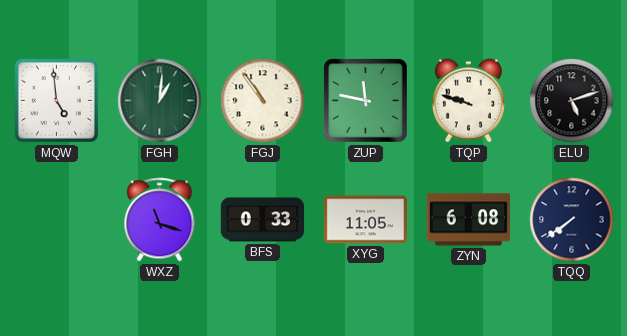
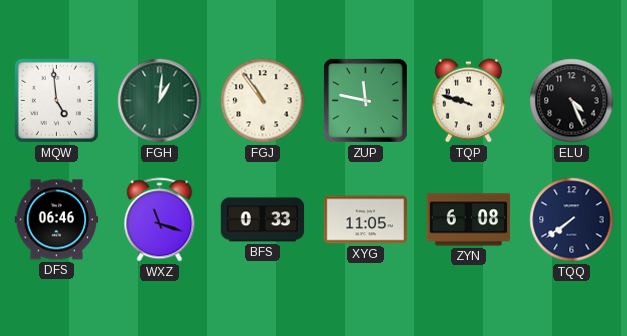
ELU: 5:12 -> 4:26 (572, 101)
DFS: none -> 06:46 (57, 220)
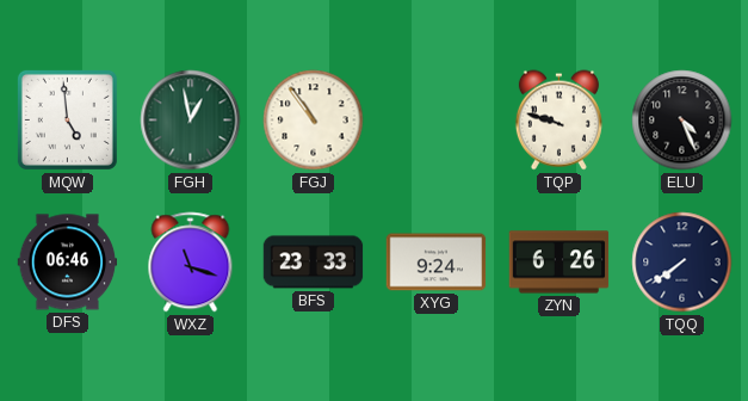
FGH: 1:01 -> 12:58 (191, 121)
ZUP: 11:47 -> none (365, 100)
BFS: 0:33 -> 23:33 (314, 263)
XYG: 11:05 -> 9:24 (437, 263)
ZYN: 6:08 -> 6:26 (560, 263)
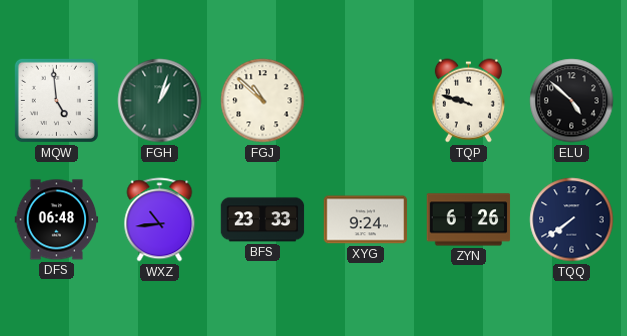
FGH: 12:58 -> 1:03 (160, 101)
FGJ: 10:54 -> 10:52 (263, 101)
ELU: 4:26 -> 4:52 (572, 101)
DFS: 06:46 -> 06:48 (57, 220)
WXZ: 11:18 -> 10:44 (160, 220)
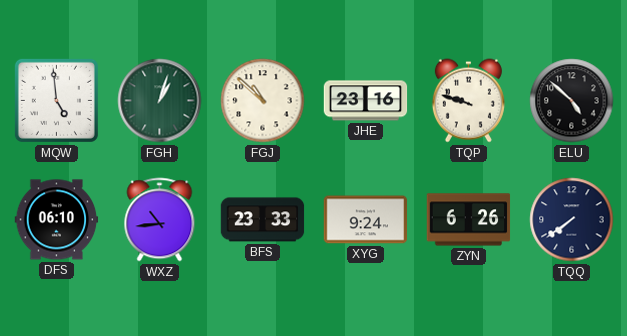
JHE: none -> 23:16 (366, 101)
DFS: 06:48 -> 06:10 (57, 220)
